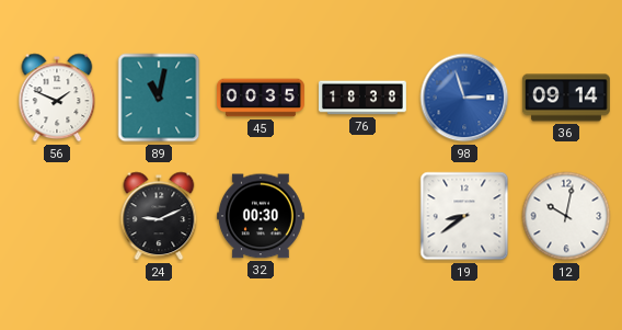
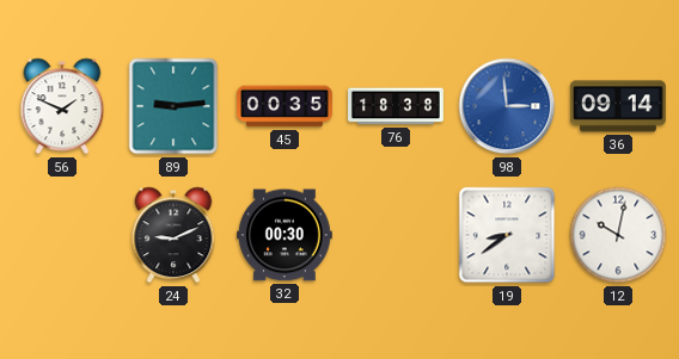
89: 11:02 -> 9:14 (173, 106)
98: 2:57 -> 2:59 (507, 106)
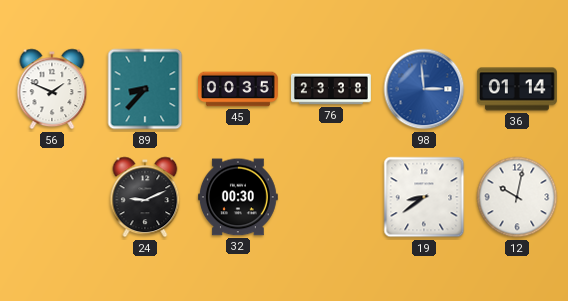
89: 9:14 -> 8:37 (145, 89)
76: 18:38 -> 23:38 (332, 89)
36: 09:14 -> 01:14 (517, 89)
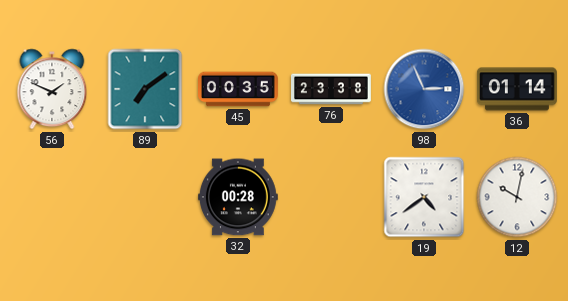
89: 8:37 -> 7:09 (145, 89)
98: 2:59 -> 2:56 (424, 89)
24: 9:11 -> none (145, 197)
32: 00:30 -> 00:28 (238, 197)
19: 8:39 -> 4:39 (424, 197)
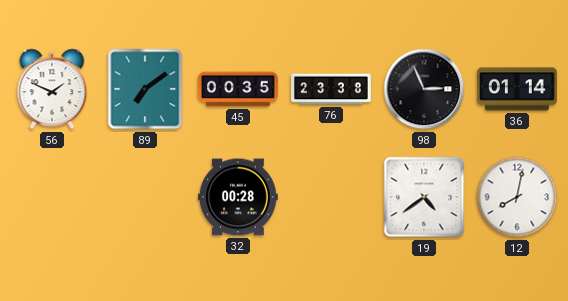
98 dial: blue -> black (424, 89)
12: 10:02 -> 8:02 (517, 197)
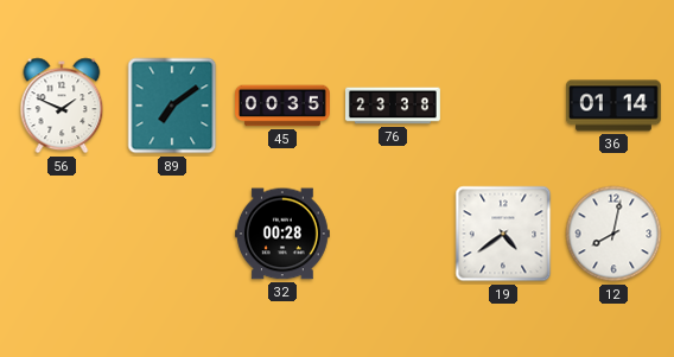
98: 2:56 -> none (424, 89)
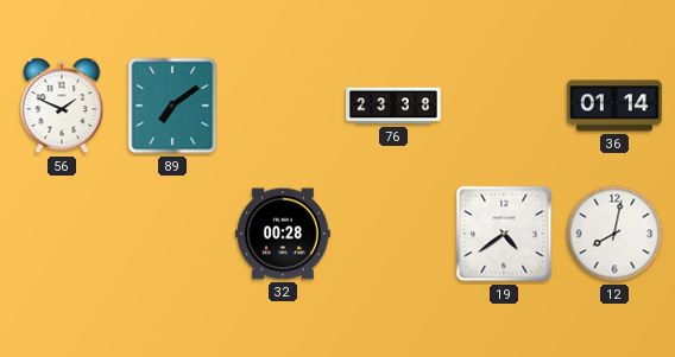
45: 00:35 -> none (284, 106)
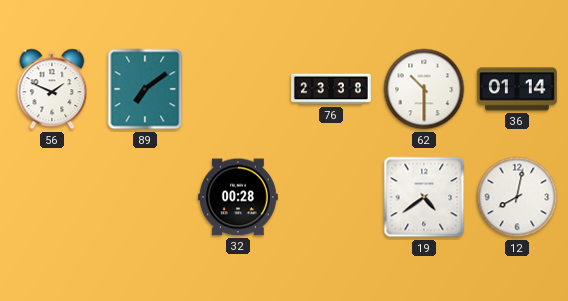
62: none -> 10:30 (424, 89)
